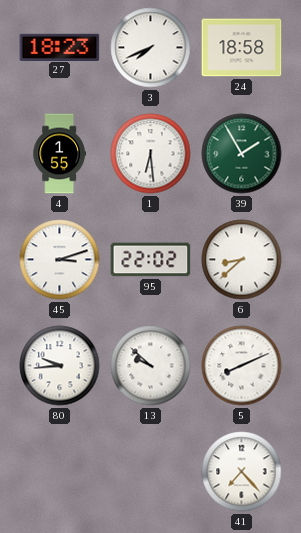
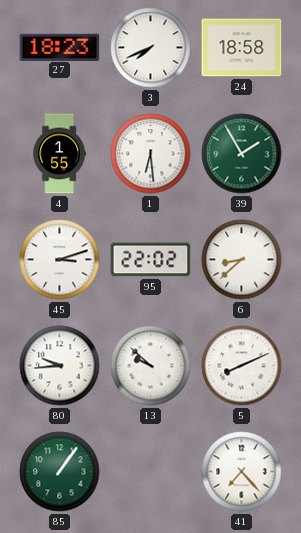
85: none -> 1:06 (60, 472)
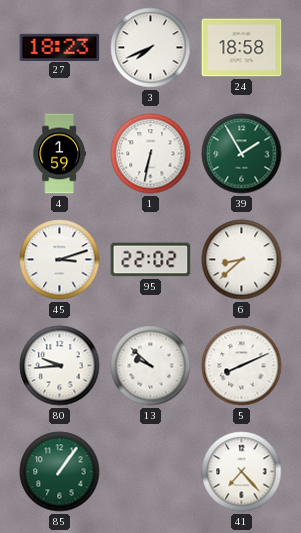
4: 1:55 -> 1:59 (59, 154)
1: 6:29 -> 6:32 (151, 154)
